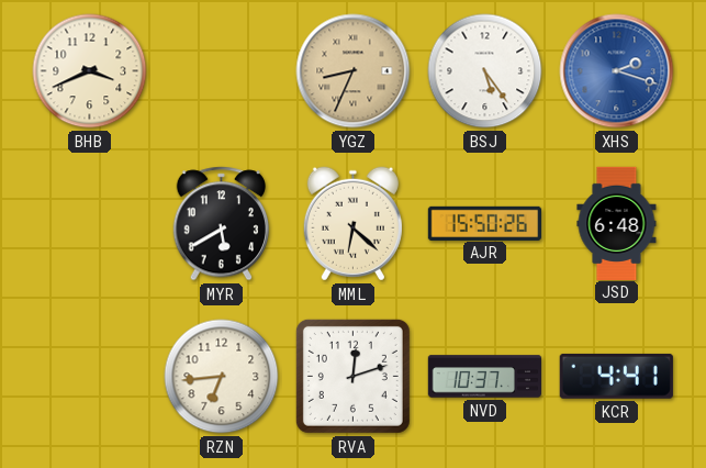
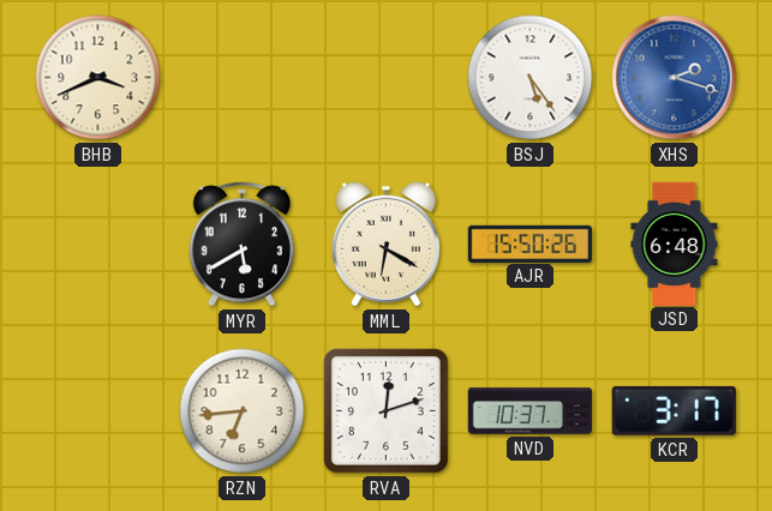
YGZ: 8:34 -> none (354, 71)
MML: 6:22 -> 6:20 (385, 245)
KCR: 4:41 -> 3:17 (674, 410)
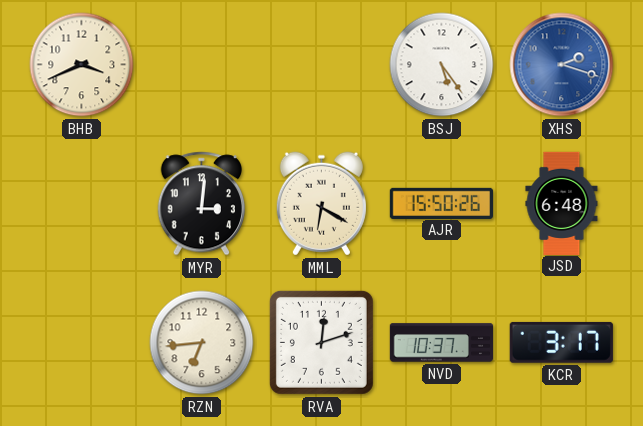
MYR: 5:40 -> 3:01 (202, 204)
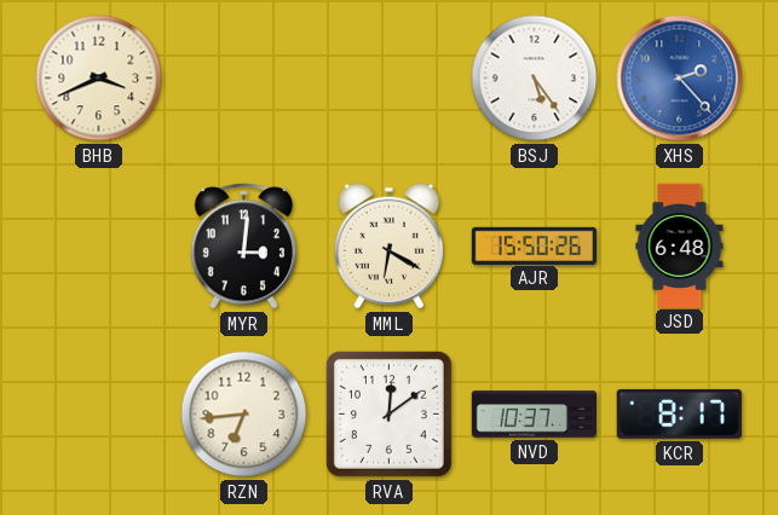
XHS: 2:18 -> 2:23 (680, 79)
RVA: 12:12 -> 12:09 (388, 413)
KCR: 3:17 -> 8:17 (679, 413)
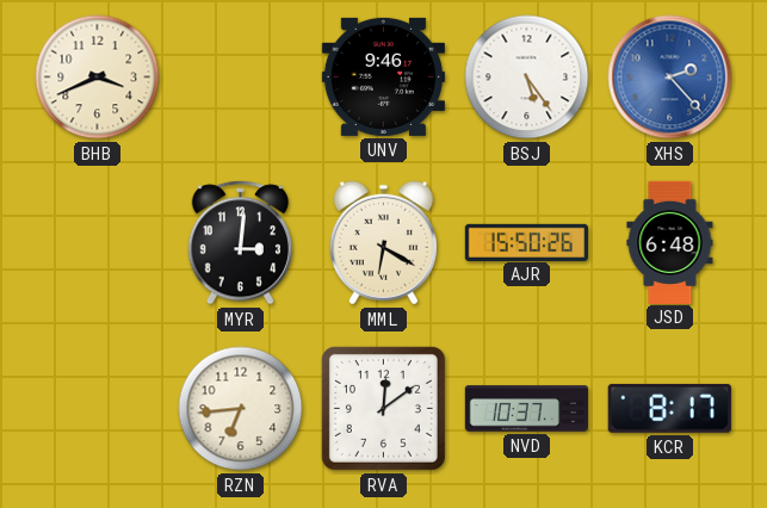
UNV: none -> 9:46 (383, 76)
